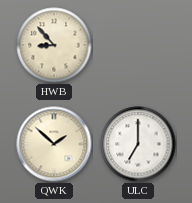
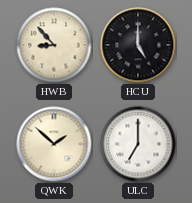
HCU: none -> 5:00 (138, 45)
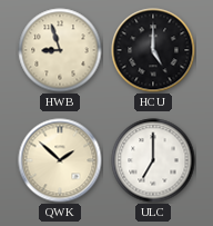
HWB: 8:53 -> 8:57 (60, 50)
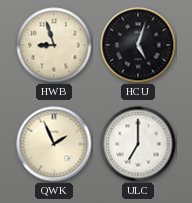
HCU: 5:00 -> 5:03 (138, 45)
QWK: 1:52 -> 1:56 (54, 144)
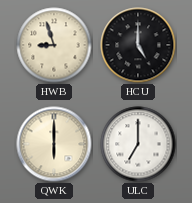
HCU: 5:03 -> 5:00 (138, 45)
QWK: 1:56 -> 6:00 (54, 144)
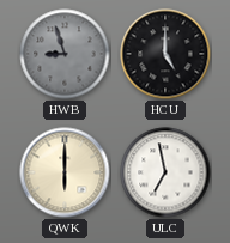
HWB dial: cream -> grey (65, 54)
ULC: 7:00 -> 6:58 (165, 172)
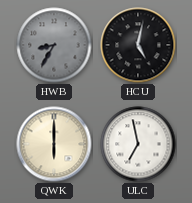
HWB: 8:57 -> 8:35 (54, 45)
HCU: 5:00 -> 5:02 (138, 45)
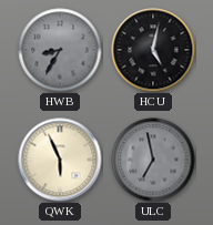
QWK: 6:00 -> 5:56 (60, 160)
ULC dial: white -> grey (153, 160)
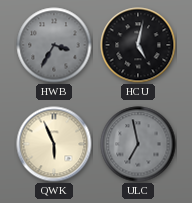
HWB: 8:35 -> 3:35 (54, 45)
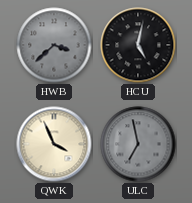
HWB: 3:35 -> 3:38 (54, 45)
QWK: 5:56 -> 3:56 (54, 144)
